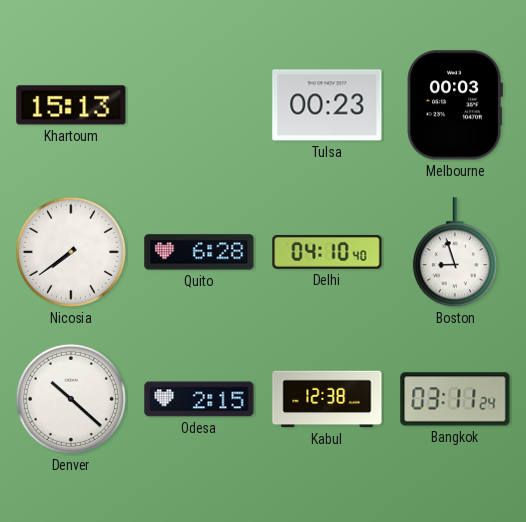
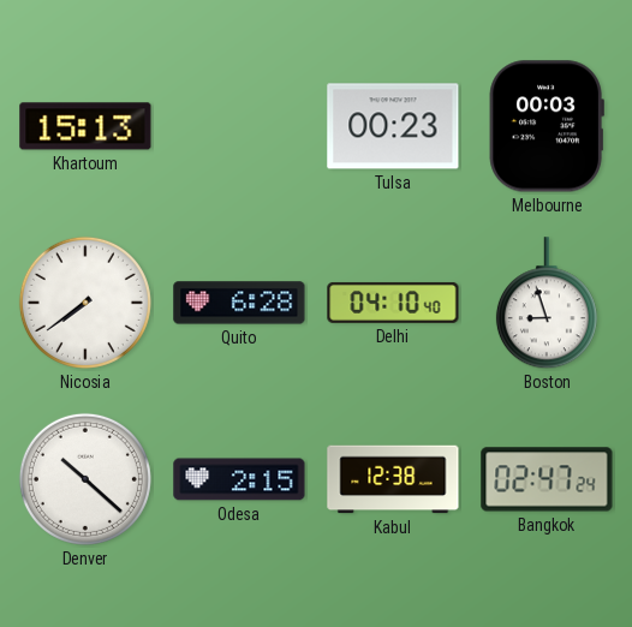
Bangkok: 03:11 -> 02:47 (547, 479)
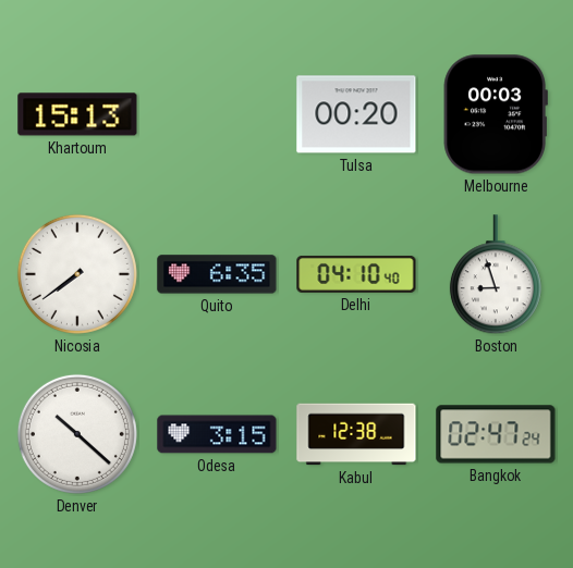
Tulsa: 00:23 -> 00:20 (356, 114)
Quito: 6:28 -> 6:35 (217, 274)
Odesa: 2:15 -> 3:15 (217, 434)
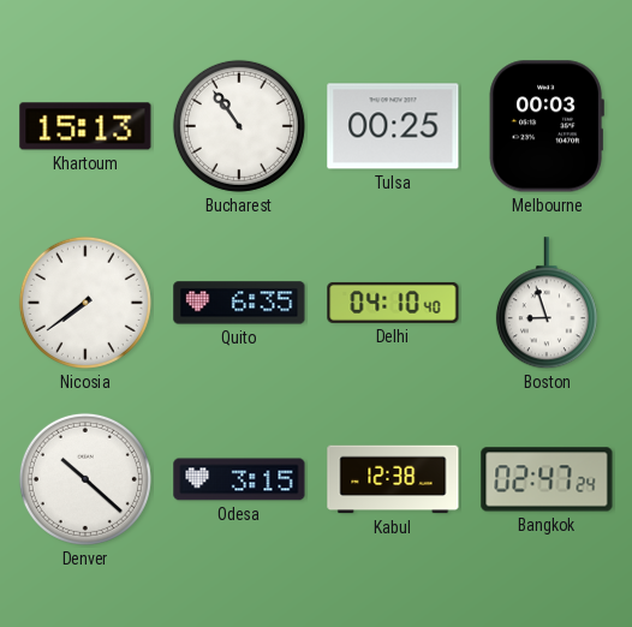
Bucharest: none -> 10:54 (239, 126)
Tulsa: 00:20 -> 00:25 (393, 126)
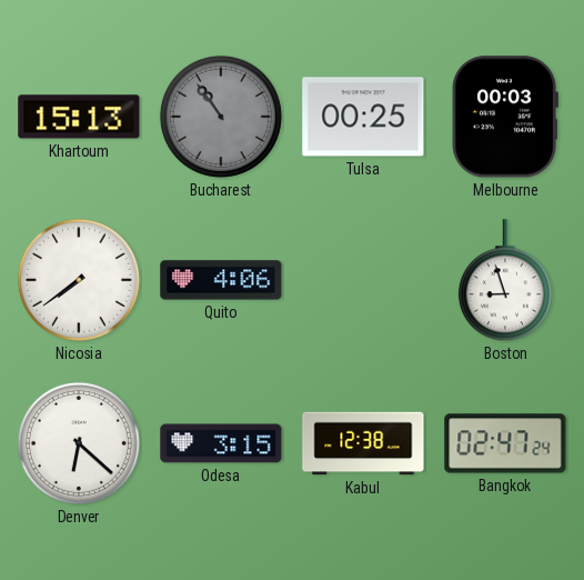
Bucharest dial: white -> grey (221, 117)
Quito: 6:35 -> 4:06 (221, 280)
Delhi: 04:10 -> none (393, 303)
Denver: 10:22 -> 6:22 (79, 443)
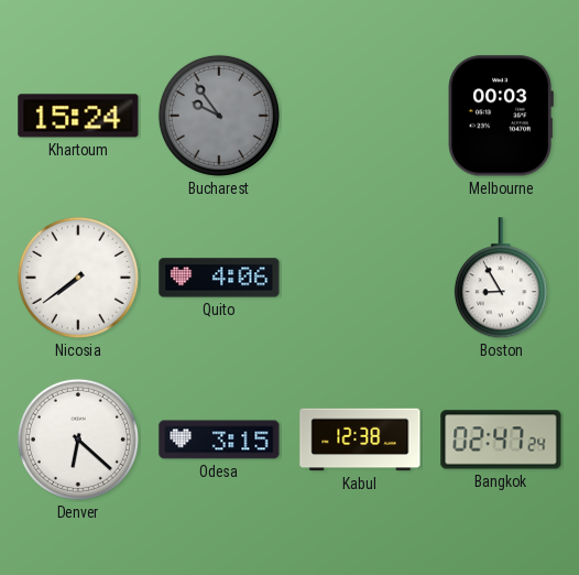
Khartoum: 15:13 -> 15:24 (78, 116)
Bucharest: 10:54 -> 9:54 (219, 116)
Tulsa: 00:25 -> none (363, 117)
Boston: 8:57 -> 8:55 (501, 279)
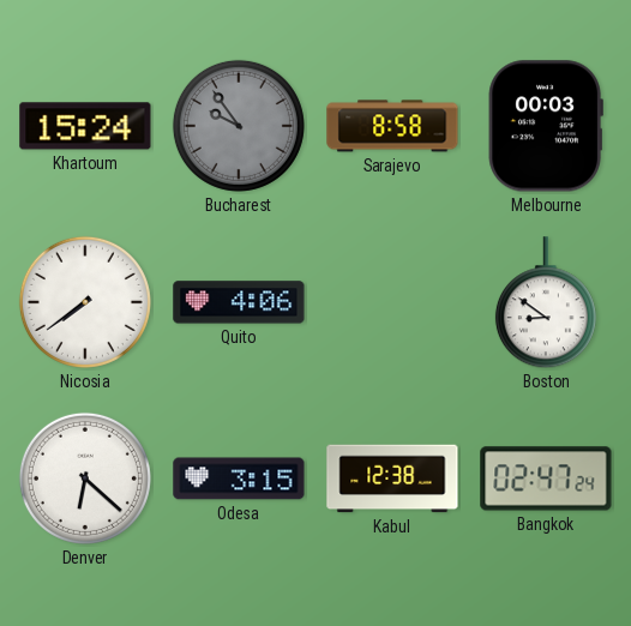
Sarajevo: none -> 8:58 (392, 126)
Boston: 8:55 -> 8:51 (546, 303)
